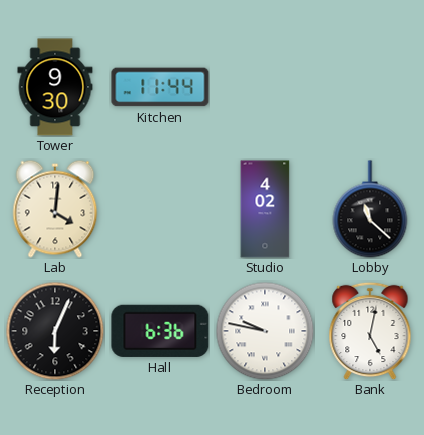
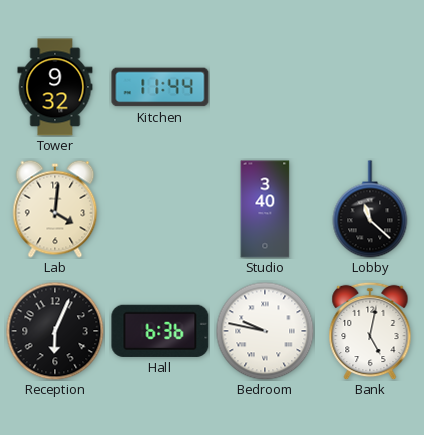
Tower: 9:30 -> 9:32 (55, 87)
Studio: 4:02 -> 3:40 (265, 209)
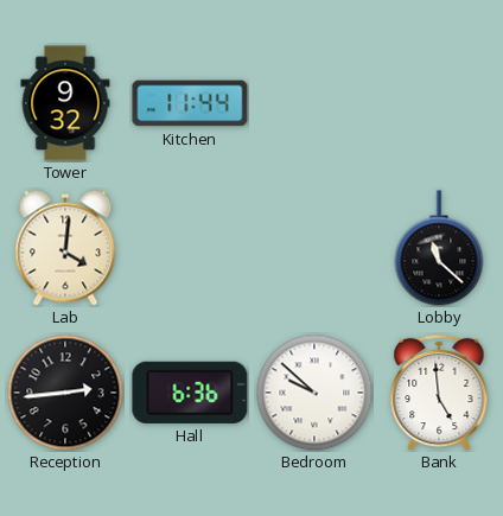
Studio: 3:40 -> none (265, 209)
Reception: 6:04 -> 2:44 (65, 393)
Bedroom: 9:47 -> 9:52 (314, 393)
Bank: 5:02 -> 4:59 (439, 393)
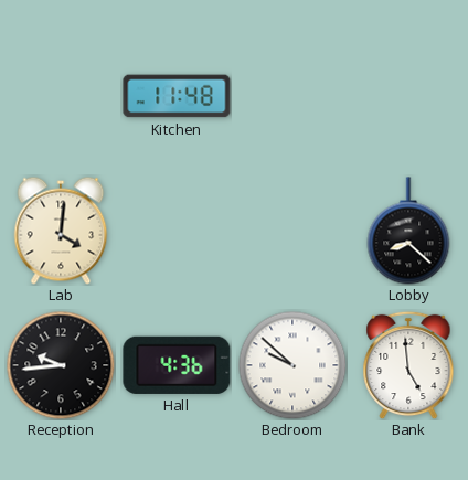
Tower: 9:32 -> none (65, 103)
Kitchen: 11:44 -> 11:48 (177, 96)
Lobby: 11:22 -> 8:22 (408, 231)
Reception: 2:44 -> 9:44 (61, 365)
Hall: 6:36 -> 4:36 (177, 365)
